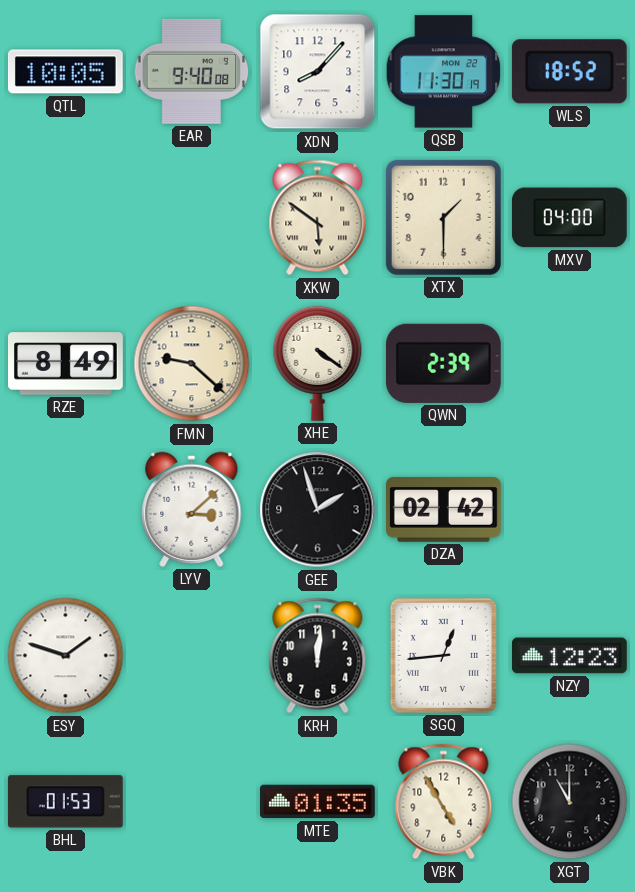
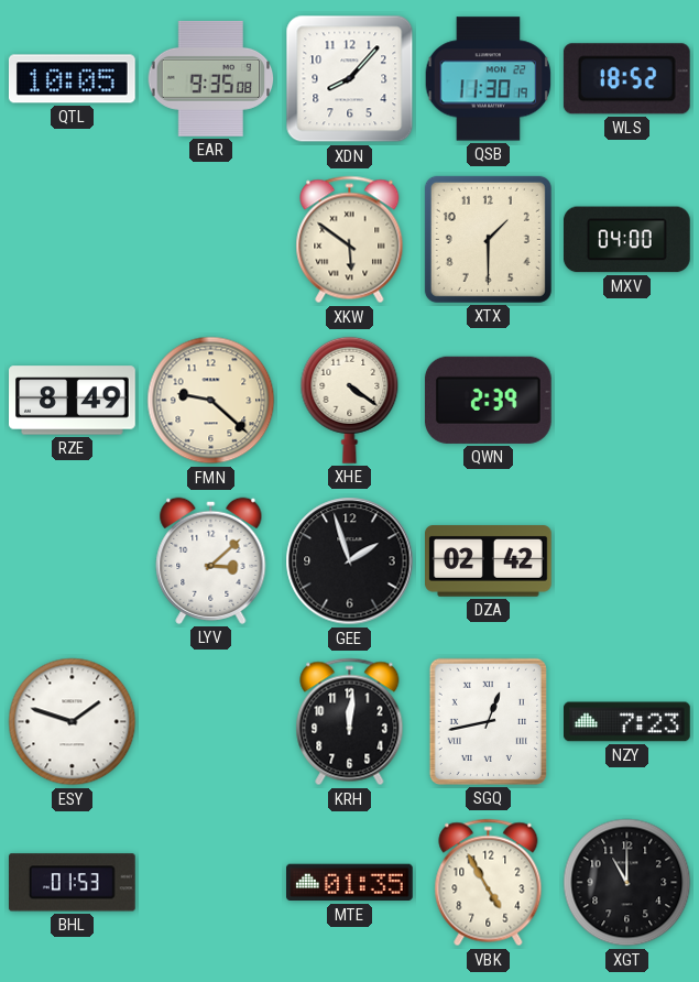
EAR: 9:40 -> 9:35 (211, 78)
SGQ: 12:44 -> 12:43 (488, 721)
NZY: 12:23 -> 7:23 (627, 722)
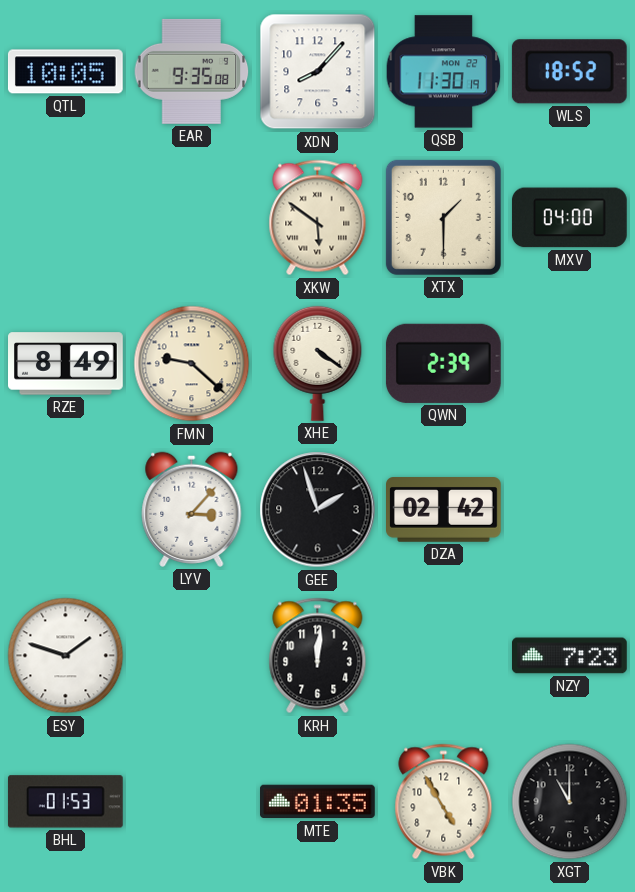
LYV: 3:08 -> 3:07 (192, 509)
SGQ: 12:43 -> none (488, 721)
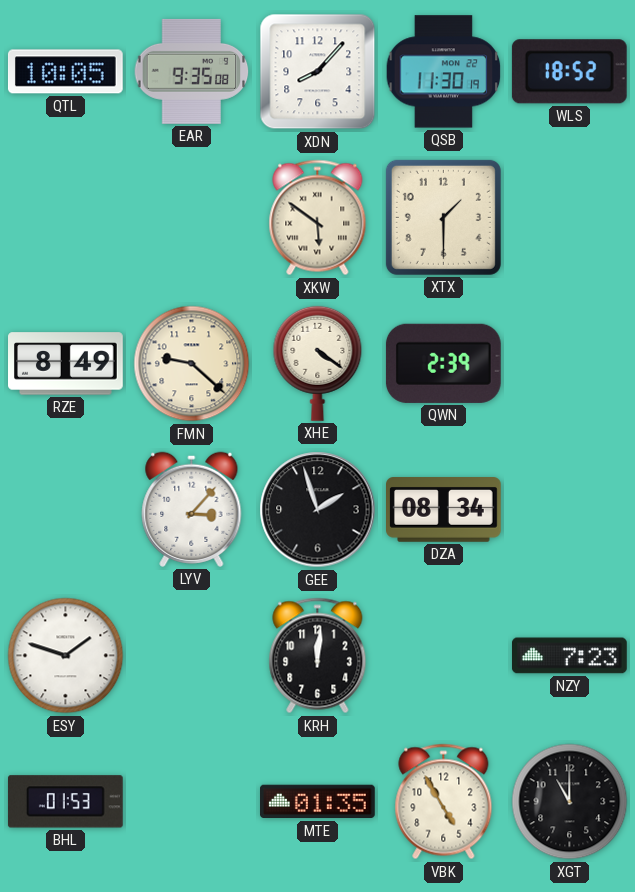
MXV: 04:00 -> none (569, 218)
DZA: 02:42 -> 08:34 (444, 510)
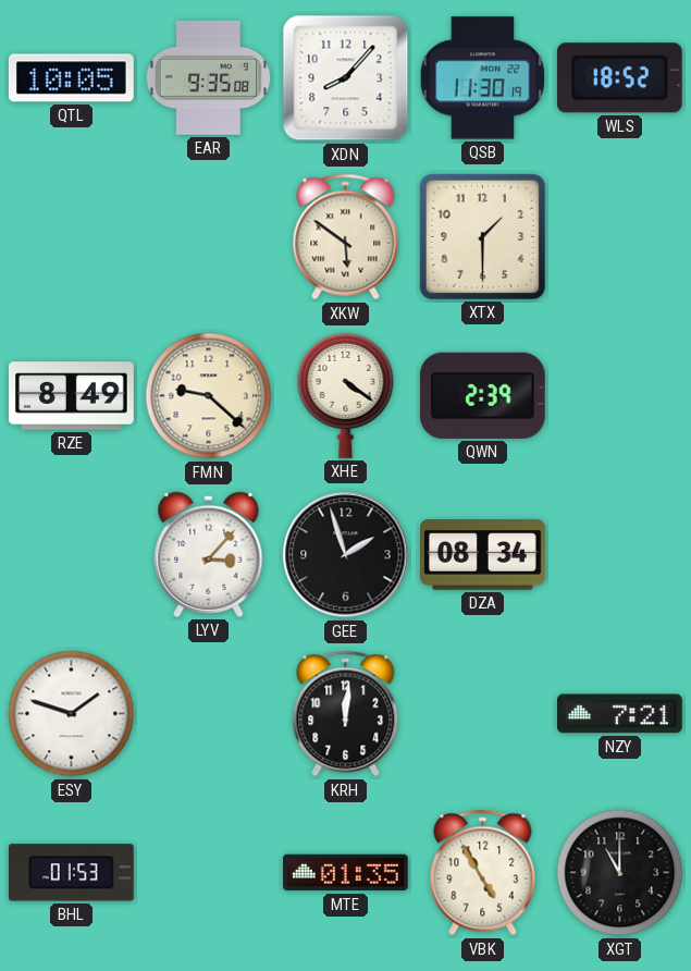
NZY: 7:23 -> 7:21 (620, 714)
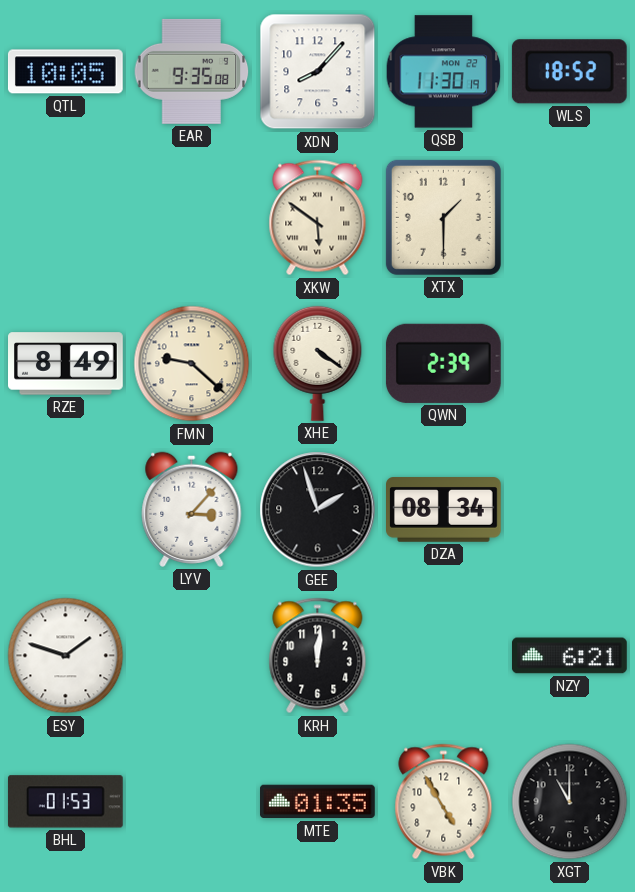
NZY: 7:21 -> 6:21 (570, 656)
